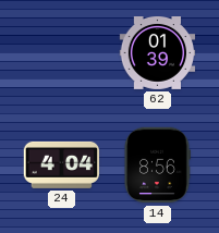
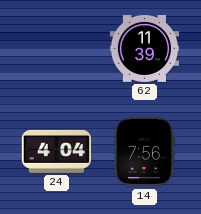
62: 01:39 -> 11:39 (145, 49)
14: 8:56 -> 7:56 (144, 152)
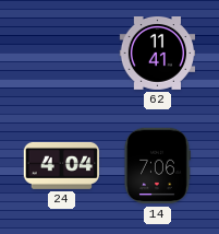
62: 11:39 -> 11:41 (158, 54)
14: 7:56 -> 7:06 (157, 166)
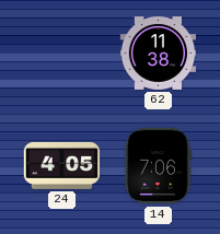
62: 11:41 -> 11:38 (159, 54)
24: 4:04 -> 4:05 (62, 165)
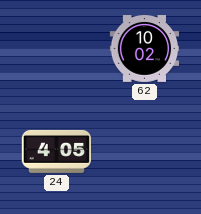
62: 11:38 -> 10:02 (145, 49)
14: 7:06 -> none (158, 166)
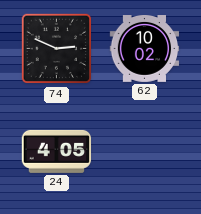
74: none -> 2:49 (57, 49)
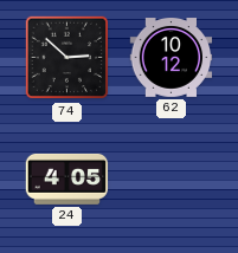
74: 2:49 -> 2:52 (67, 58)
62: 10:02 -> 10:12 (172, 58)
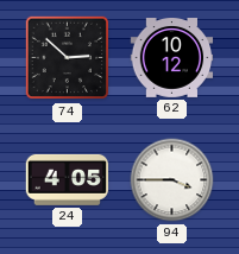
94: none -> 3:45 (172, 180)
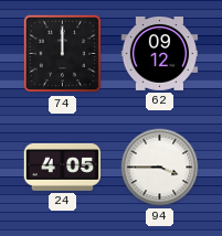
74: 2:52 -> 12:00 (63, 54)
62: 10:12 -> 09:12 (160, 54)
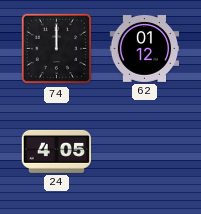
62: 09:12 -> 01:12 (145, 49)
94: 3:45 -> none (160, 168)
